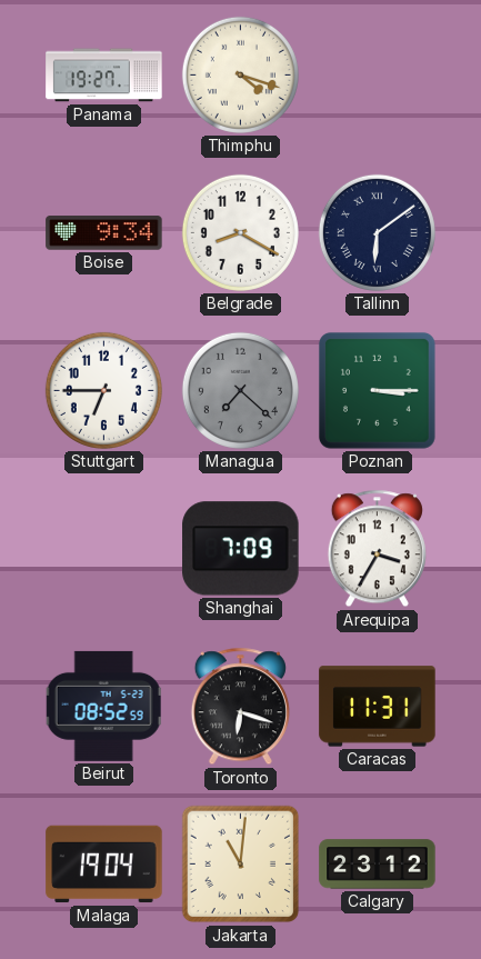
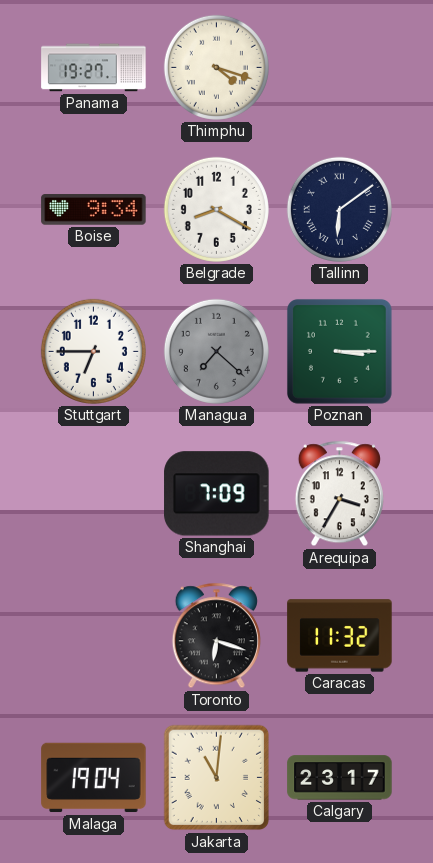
Beirut: 08:52 -> none (103, 706)
Caracas: 11:31 -> 11:32 (340, 636)
Calgary: 23:12 -> 23:17 (340, 778)
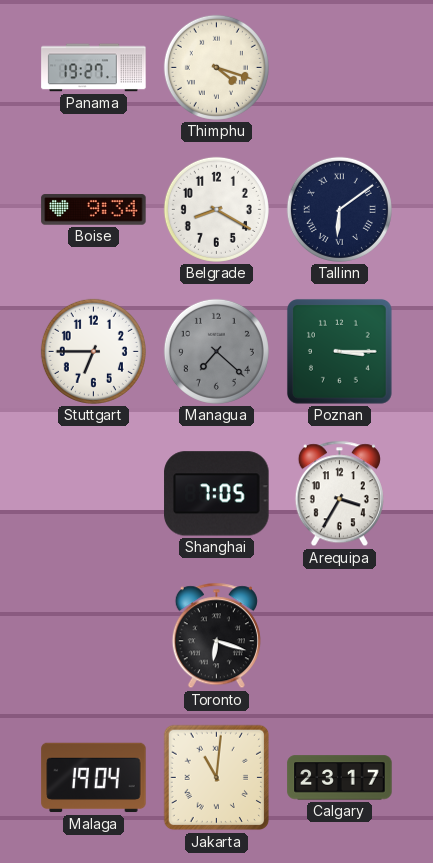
Shanghai: 7:09 -> 7:05 (217, 494)
Caracas: 11:32 -> none (340, 636)
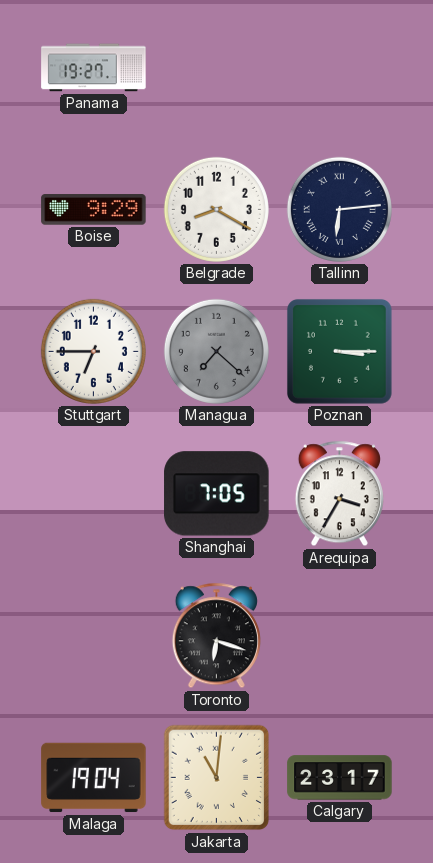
Thimphu: 4:18 -> none (216, 67)
Boise: 9:34 -> 9:29 (94, 210)
Tallinn: 6:09 -> 6:14 (339, 209)
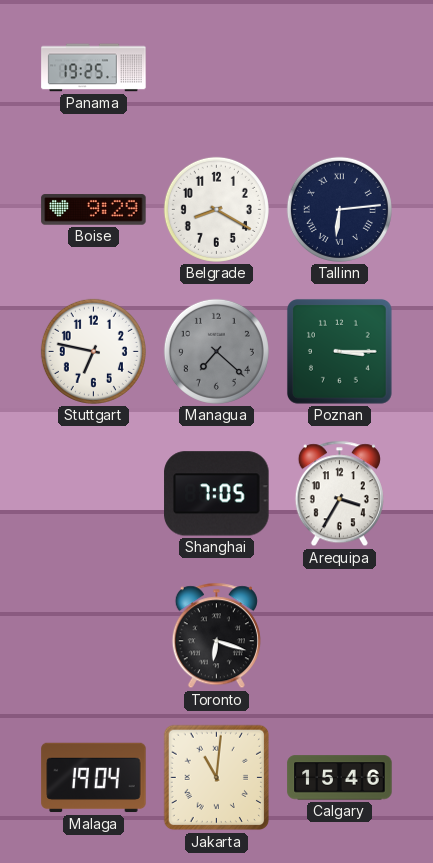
Panama: 19:27 -> 19:25 (94, 68)
Stuttgart: 6:45 -> 6:47 (93, 351)
Calgary: 23:17 -> 15:46 (340, 778)
